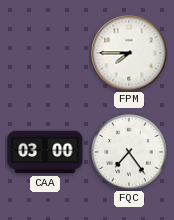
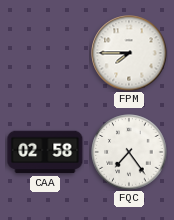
CAA: 03:00 -> 02:58 (45, 152)
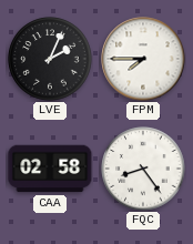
LVE: none -> 2:04 (50, 59)
FQC: 7:24 -> 8:24 (143, 169)
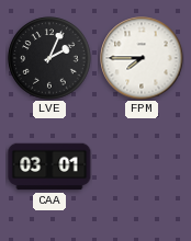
CAA: 02:58 -> 03:01 (49, 167)
FQC: 8:24 -> none (143, 169)
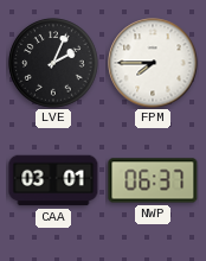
NWP: none -> 06:37 (153, 180)
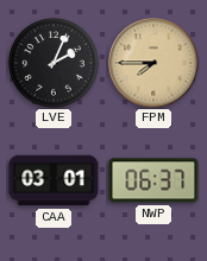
FPM dial: white -> champagne (153, 63)
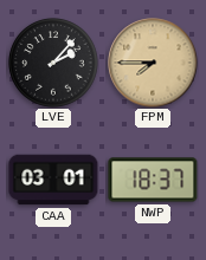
LVE: 2:04 -> 2:07 (53, 63)
NWP: 06:37 -> 18:37 (153, 180)
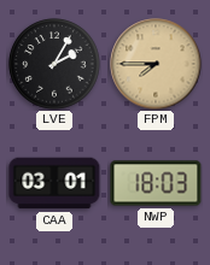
LVE: 2:07 -> 2:05 (54, 64)
NWP: 18:37 -> 18:03 (156, 183)
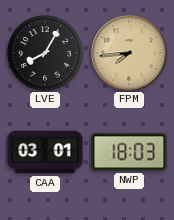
LVE: 2:05 -> 8:05 (45, 53)
FPM: 7:45 -> 7:44 (129, 53)
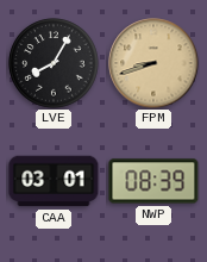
FPM: 7:44 -> 8:42 (153, 63)
NWP: 18:03 -> 08:39 (153, 181)
